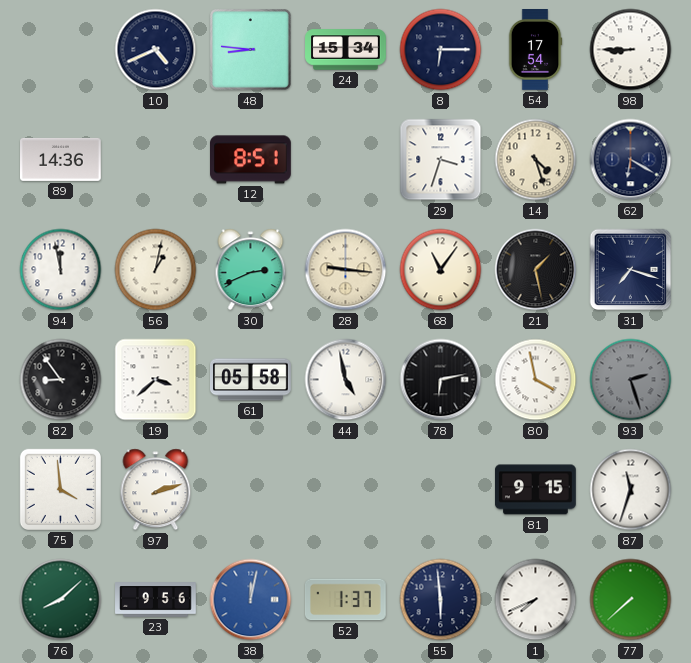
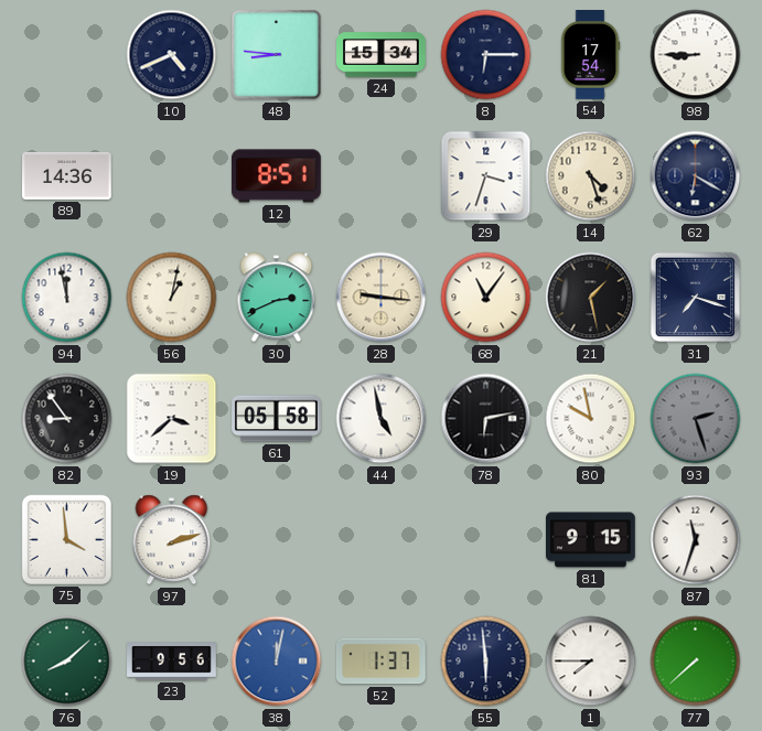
80: 3:58 -> 9:58 (591, 419)
1: 7:41 -> 7:45 (591, 662)
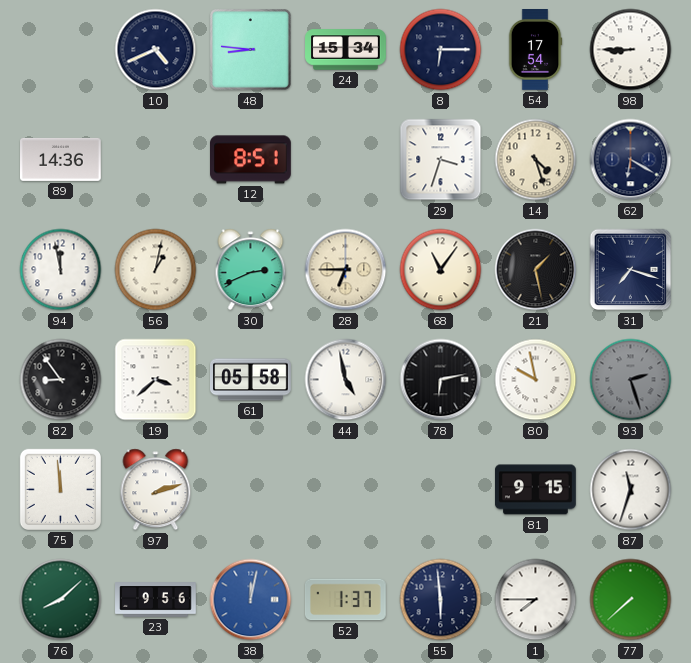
28: 9:16 -> 6:45 (346, 270)
75: 3:59 -> 11:59 (60, 489)
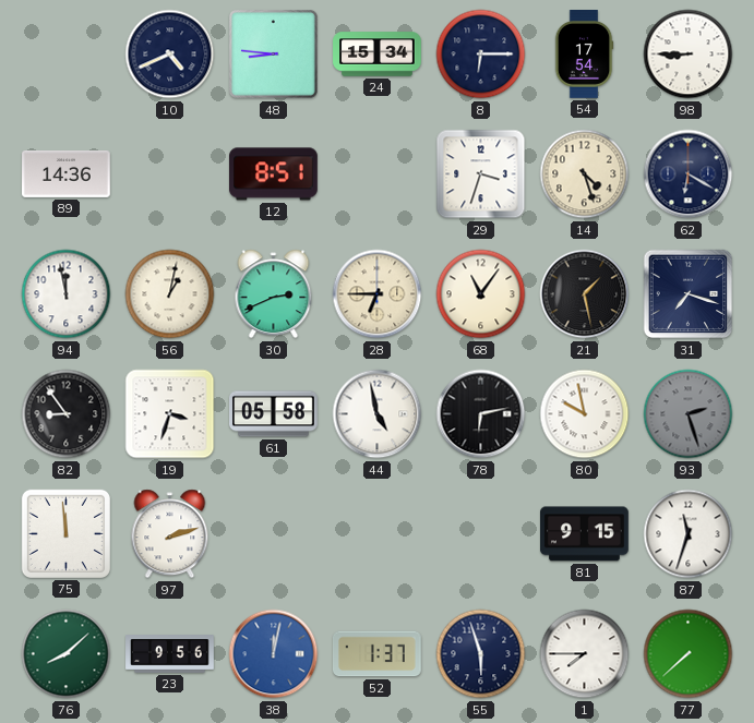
19: 3:38 -> 3:33 (170, 414)
55: 5:59 -> 5:57 (481, 654)
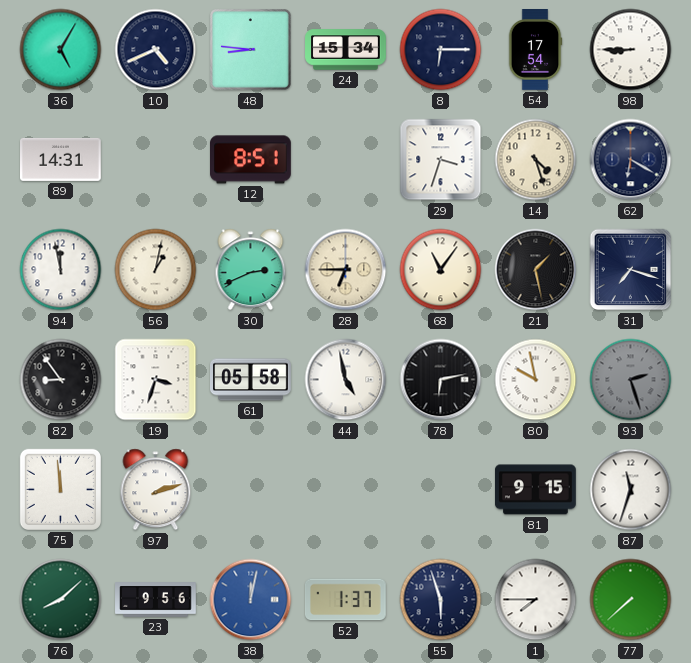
36: none -> 5:05 (61, 50)
89: 14:36 -> 14:31 (61, 159)
